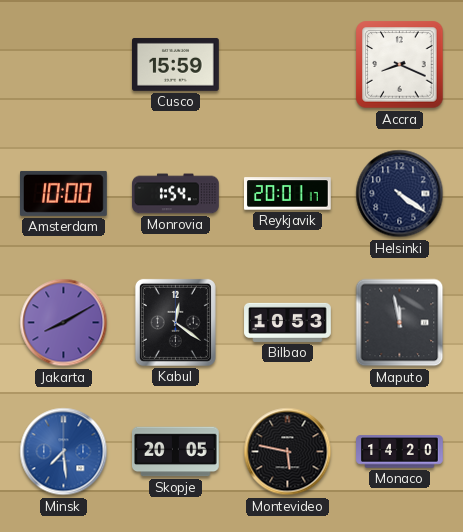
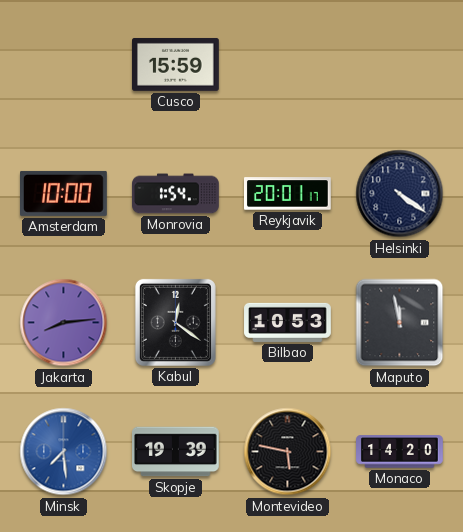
Accra: 8:19 -> none (400, 65)
Jakarta: 8:10 -> 8:14 (64, 323)
Skopje: 20:05 -> 19:39 (176, 452)
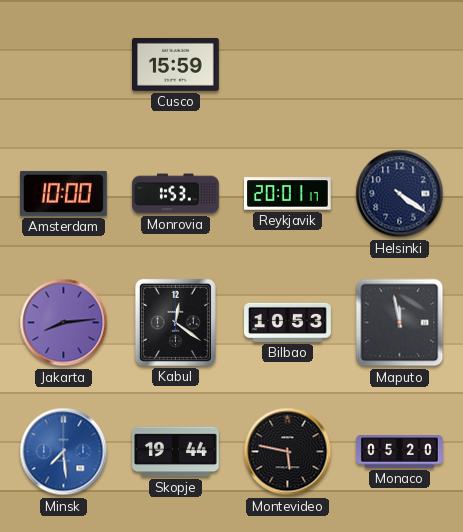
Monrovia: 1:54 -> 1:53 (176, 194)
Skopje: 19:39 -> 19:44 (176, 452)
Monaco: 14:20 -> 05:20 (400, 452)
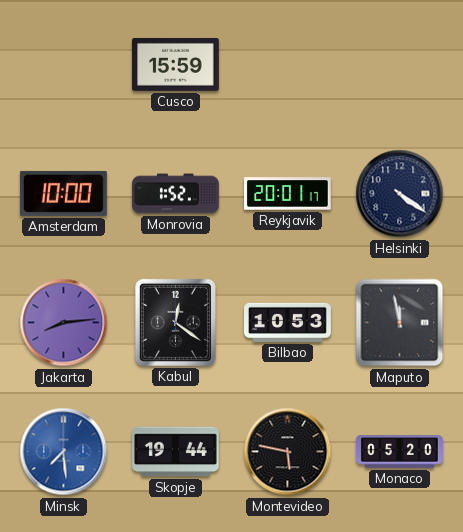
Monrovia: 1:53 -> 1:52 (176, 194)
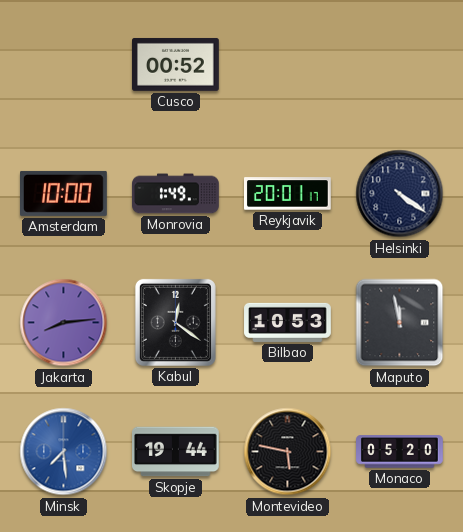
Cusco: 15:59 -> 00:52 (176, 64)
Monrovia: 1:52 -> 1:49 (176, 194)
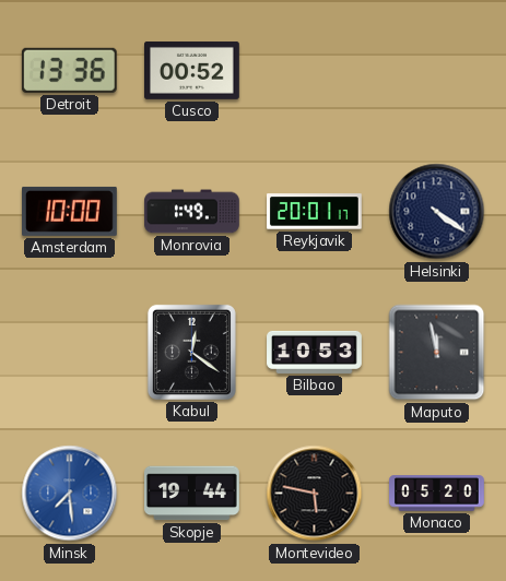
Detroit: none -> 13:36 (69, 70)
Jakarta: 8:14 -> none (64, 323)
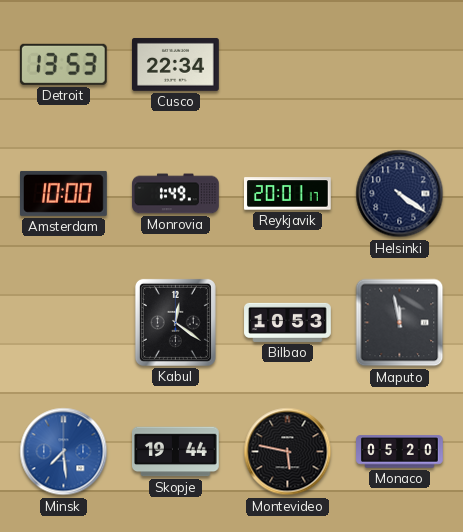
Detroit: 13:36 -> 13:53 (63, 64)
Cusco: 00:52 -> 22:34 (176, 64)
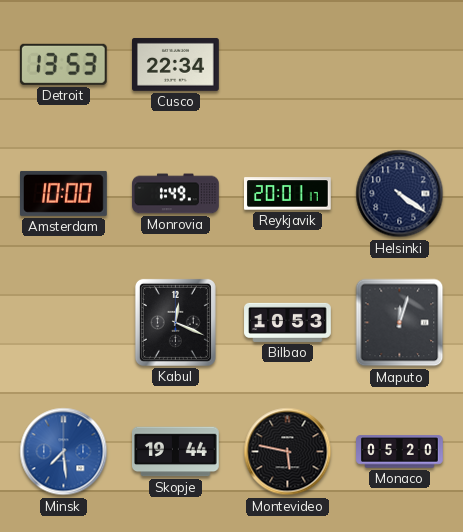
Kabul: 12:21 -> 12:19 (175, 322)
Maputo: 11:58 -> 12:03 (400, 323)
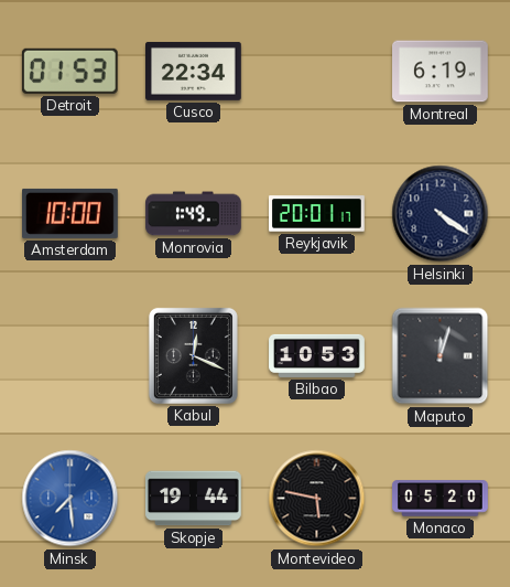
Detroit: 13:53 -> 01:53 (69, 71)
Montreal: none -> 6:19 (441, 72)
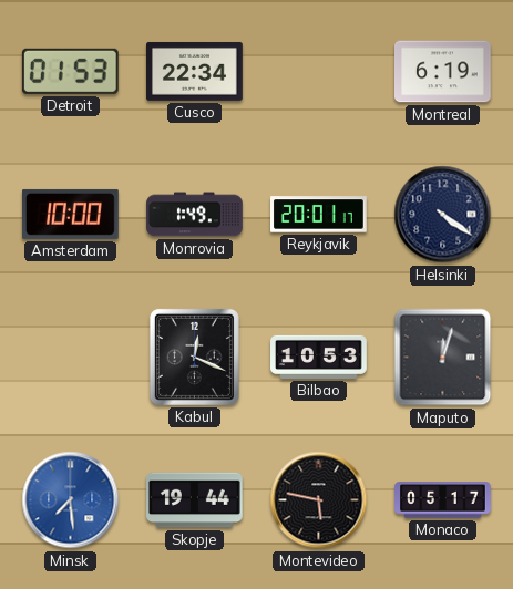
Monaco: 05:20 -> 05:17 (443, 500)
